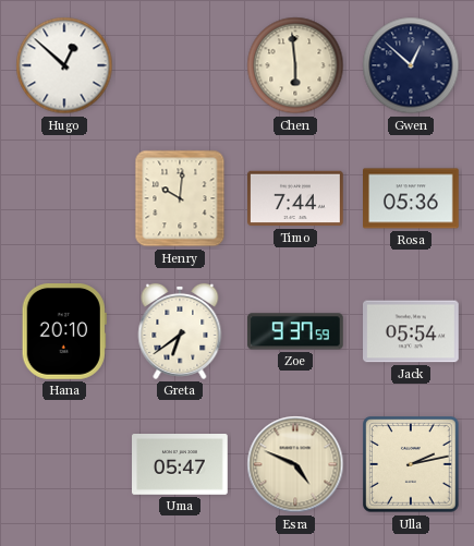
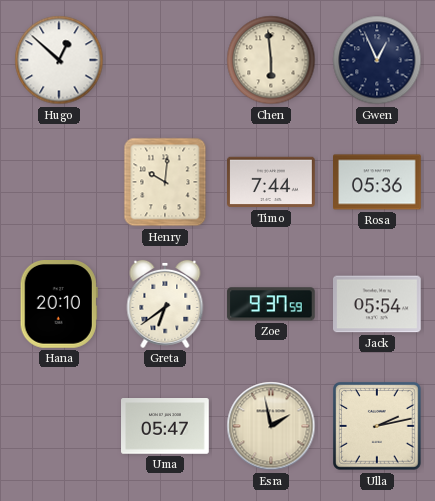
Gwen: 12:52 -> 12:56 (377, 60)
Esra: 4:49 -> 1:58 (271, 426)
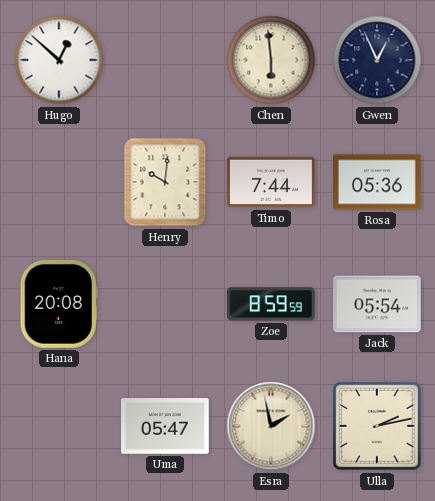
Hana: 20:10 -> 20:08 (59, 305)
Greta: 6:39 -> none (165, 304)
Zoe: 9:37 -> 8:59 (271, 304)
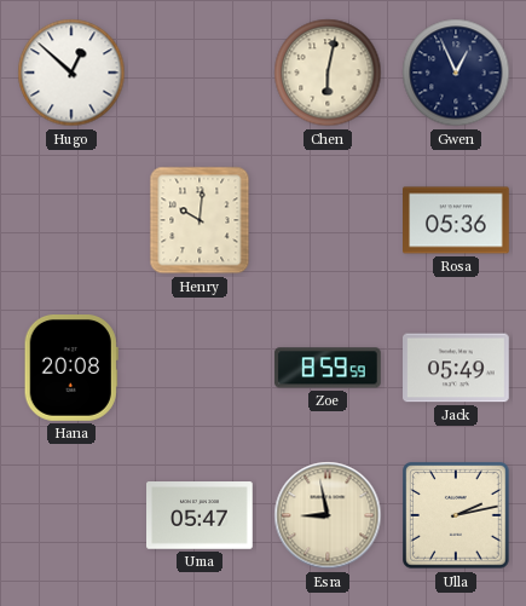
Chen: 5:59 -> 6:02 (328, 73)
Timo: 7:44 -> none (272, 182)
Jack: 05:54 -> 05:49 (457, 368)
Esra: 1:58 -> 8:58 (328, 515)
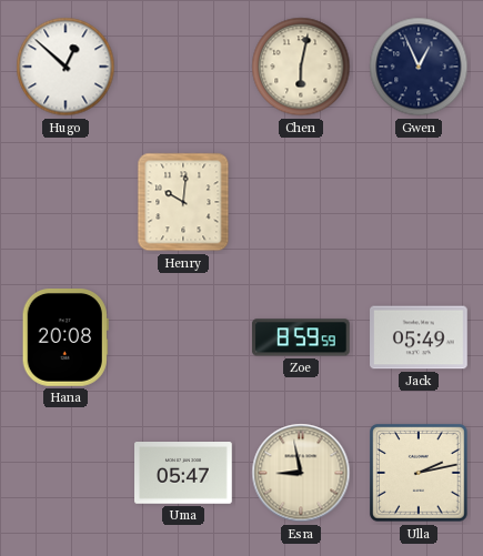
Rosa: 05:36 -> none (457, 220)
